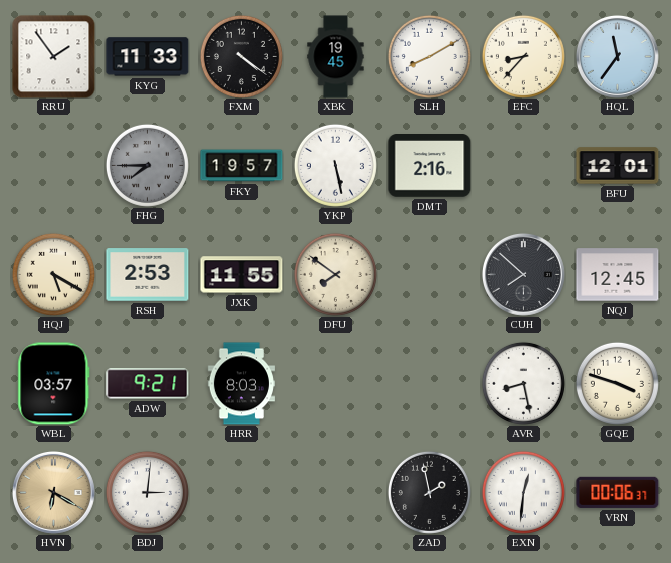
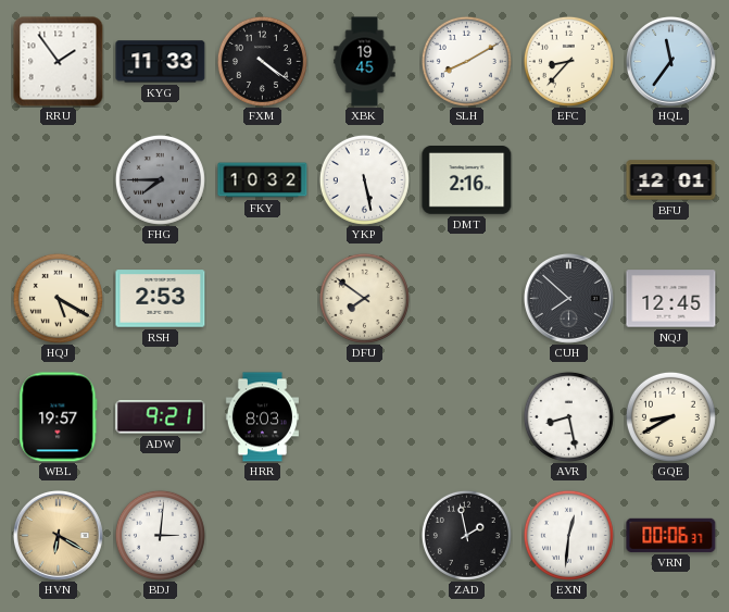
FKY: 19:57 -> 10:32 (263, 180)
JXK: 11:55 -> none (242, 275)
WBL: 03:57 -> 19:57 (59, 417)
GQE: 3:48 -> 8:40 (670, 416)
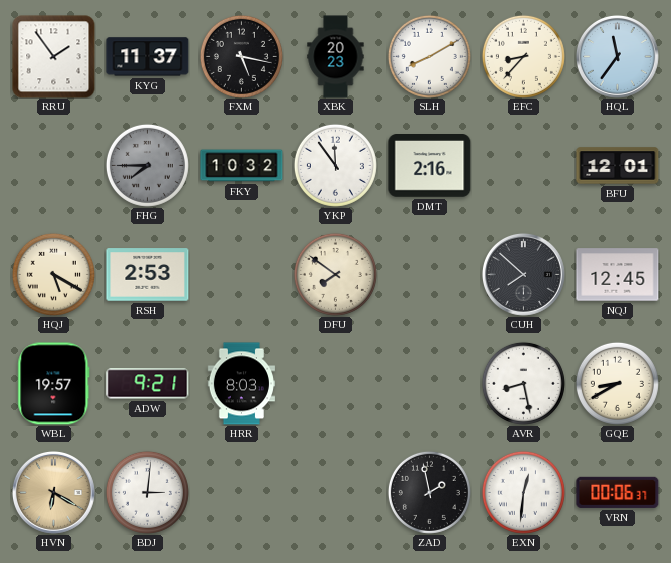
KYG: 11:33 -> 11:37 (148, 57)
FXM: 4:21 -> 5:17 (241, 56)
XBK: 19:45 -> 20:23 (336, 57)
YKP: 5:28 -> 11:54 (335, 165)
